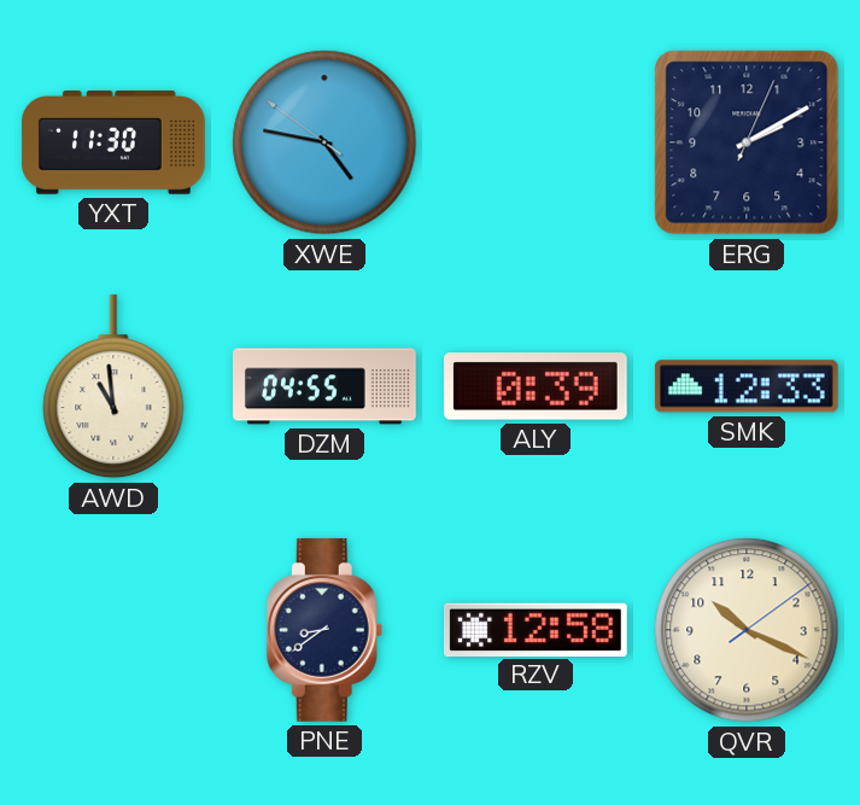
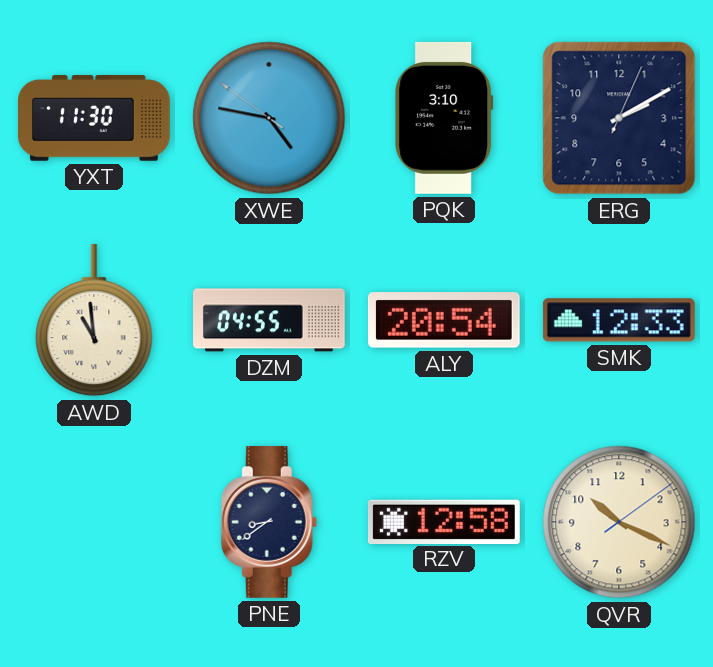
PQK: none -> 3:10 (444, 118)
ALY: 0:39 -> 20:54 (444, 320)
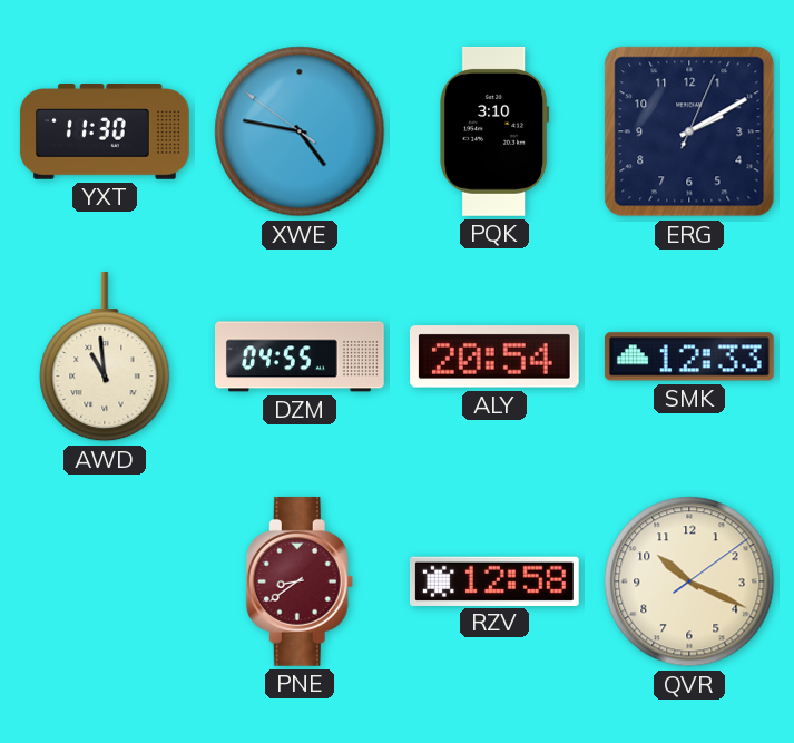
PNE dial: navy -> burgundy (300, 581)
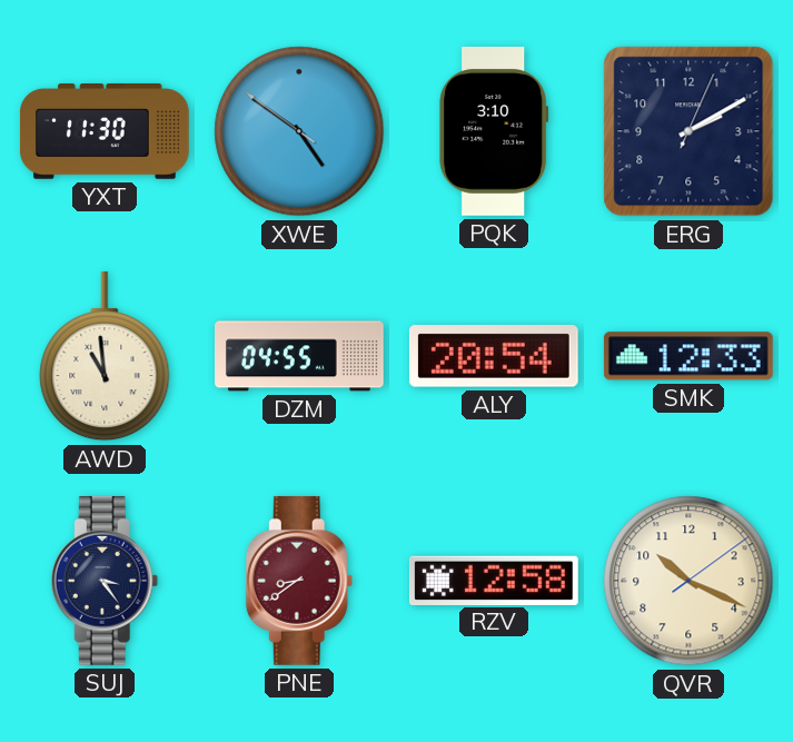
XWE: 4:46 -> 4:50 (299, 131)
SUJ: none -> 3:24 (105, 581)
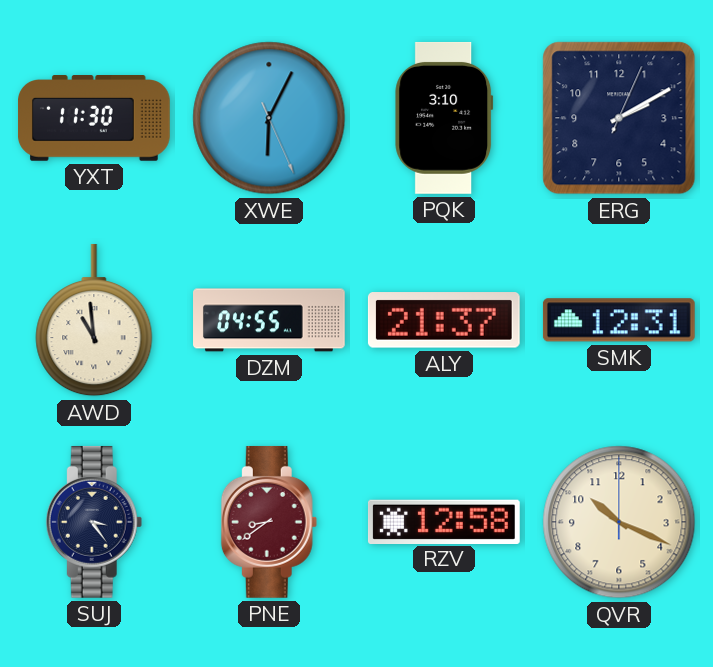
XWE: 4:50 -> 6:04 (269, 118)
ALY: 20:54 -> 21:37 (444, 320)
SMK: 12:33 -> 12:31 (619, 320)
QVR: 10:19:09 -> 10:19:00 (619, 522)
